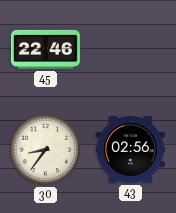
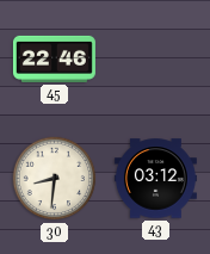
30: 8:36 -> 8:31 (55, 179)
43: 02:56 -> 03:12 (155, 179)
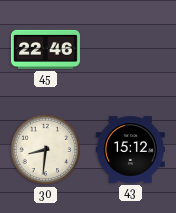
43: 03:12 -> 15:12 (130, 150)
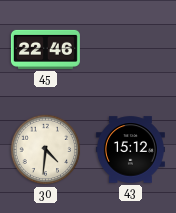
30: 8:31 -> 4:31 (46, 150)
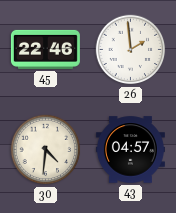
26: none -> 1:59 (131, 50)
43: 15:12 -> 04:57 (130, 150)
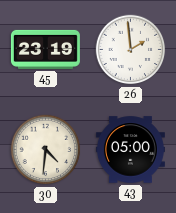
45: 22:46 -> 23:19 (45, 49)
43: 04:57 -> 05:00 (130, 150)
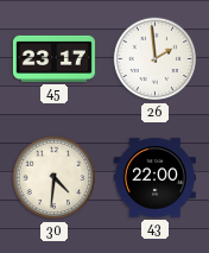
45: 23:19 -> 23:17 (53, 58)
43: 05:00 -> 22:00 (154, 178)
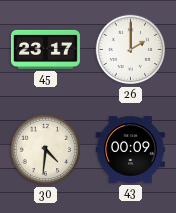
26: 1:59 -> 2:00 (131, 50)
43: 22:00 -> 00:09 (130, 150)
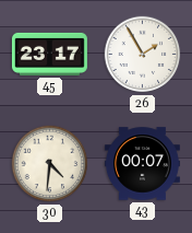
26: 2:00 -> 1:55 (143, 55)
43: 00:09 -> 00:07 (142, 164)
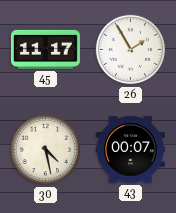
45: 23:17 -> 11:17 (45, 49)
30: 4:31 -> 4:28 (46, 150)
